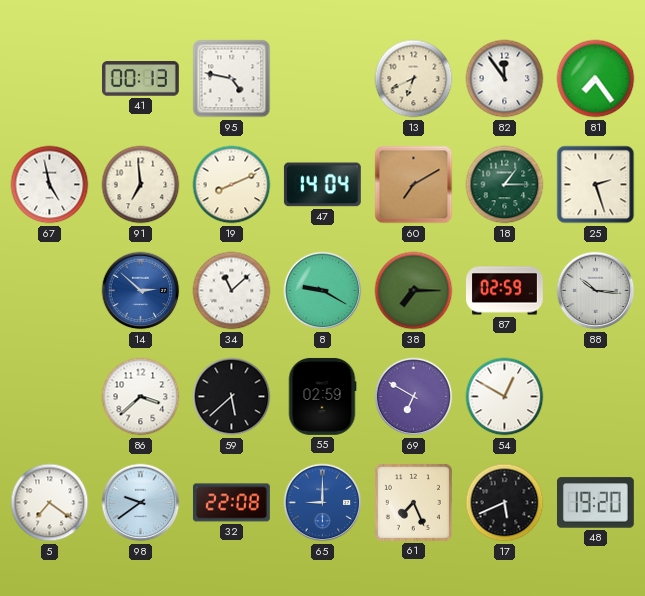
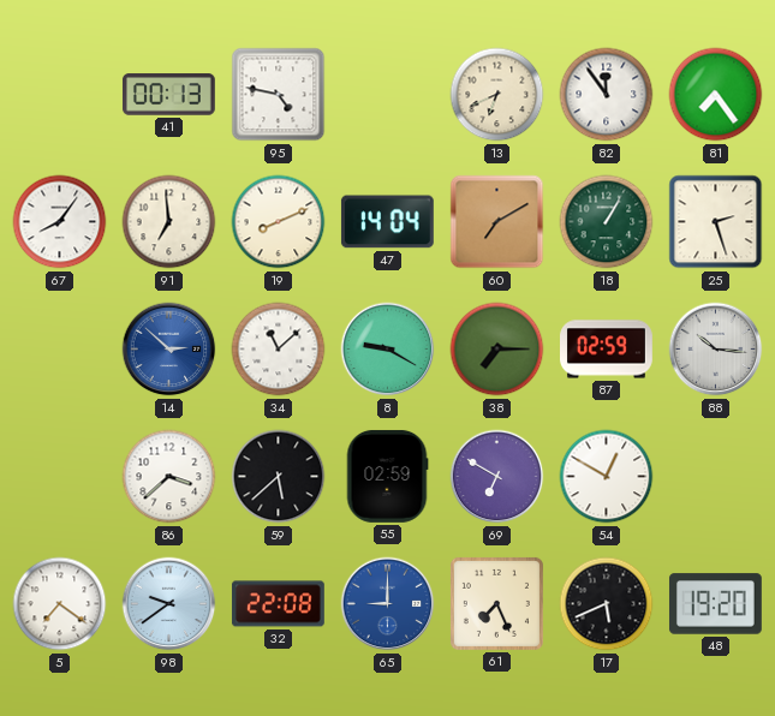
67: 4:58 -> 8:06 (60, 222)
18: 1:15 -> 1:05 (607, 222)
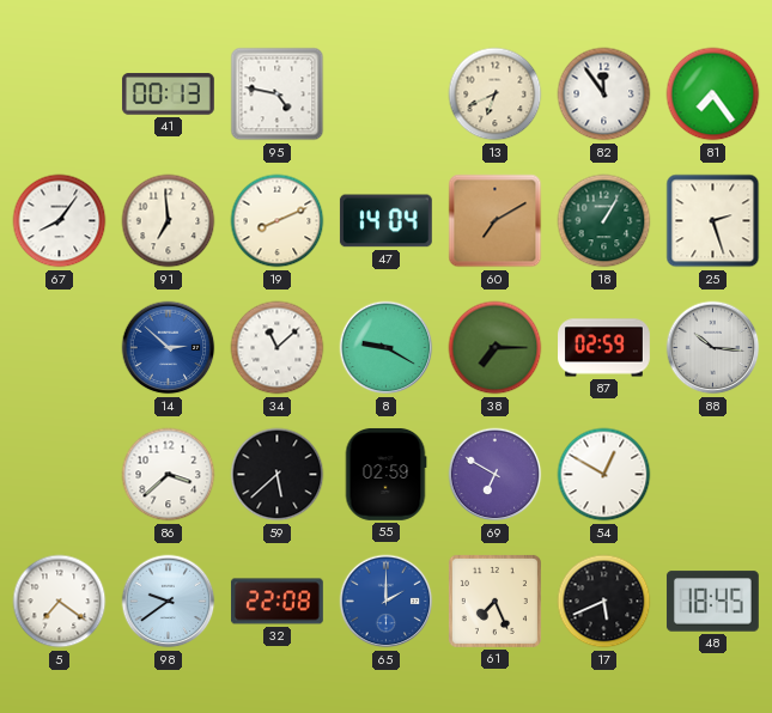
65: 9:00 -> 2:00 (387, 602)
48: 19:20 -> 18:45 (712, 602)
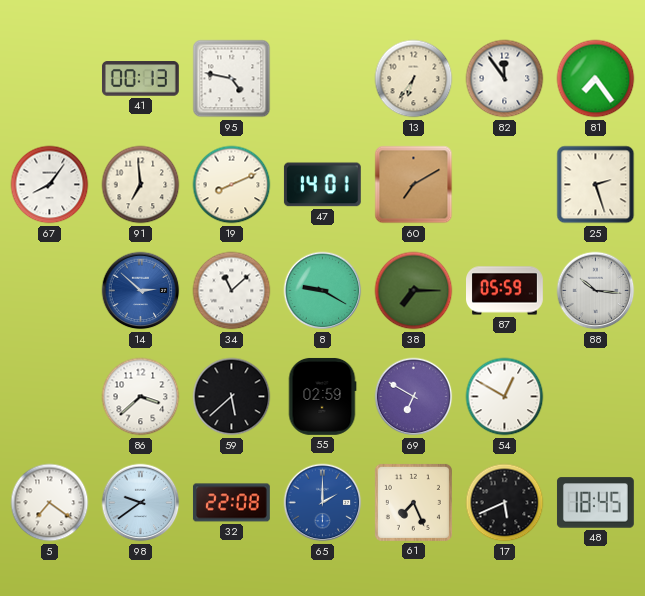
13: 6:41 -> 6:36 (414, 79)
47: 14:04 -> 14:01 (322, 185)
18: 1:05 -> none (604, 221)
87: 02:59 -> 05:59 (505, 291)
